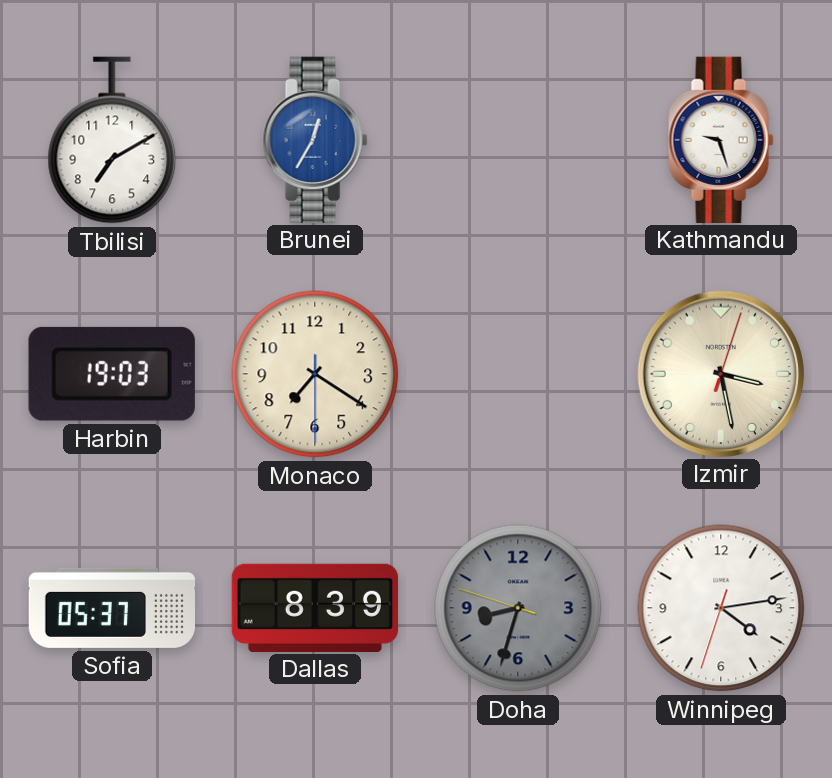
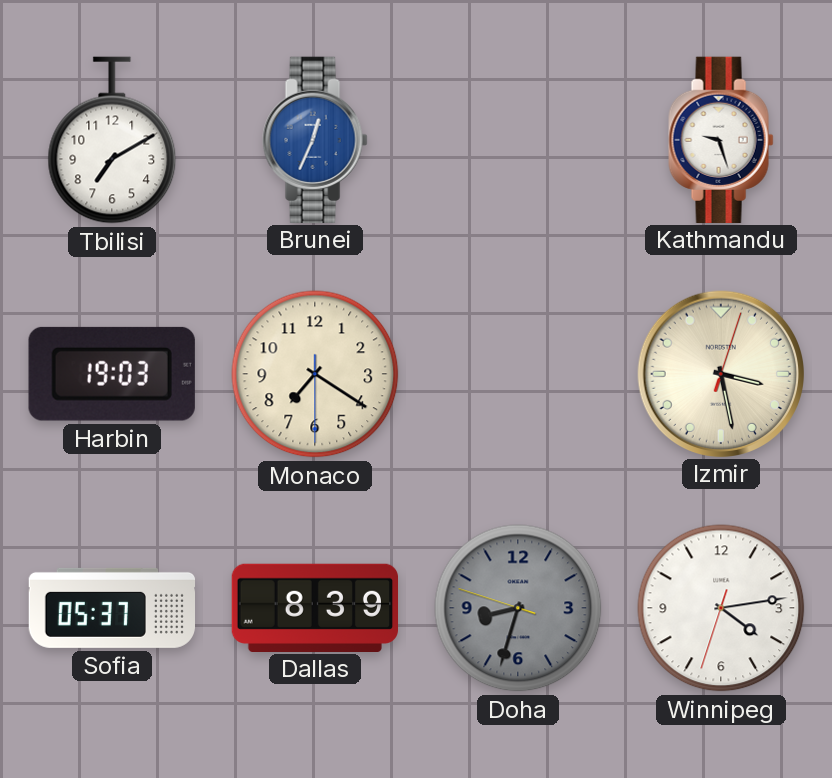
Brunei: 12:35 -> 12:34 (315, 139)
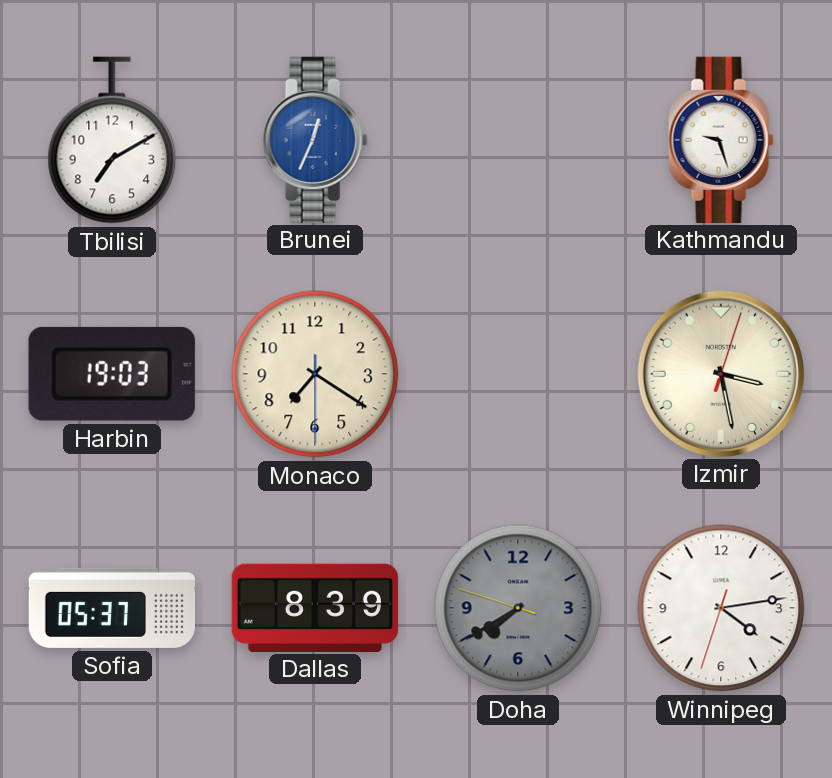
Doha: 8:32 -> 7:39 (518, 608)
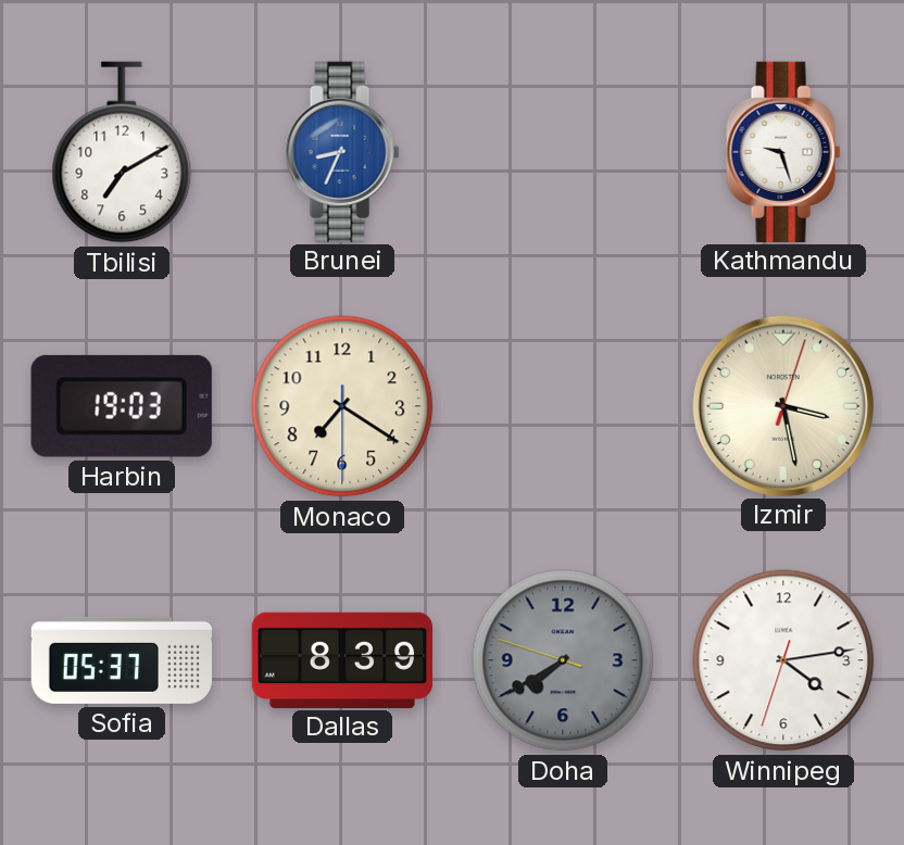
Brunei: 12:34 -> 8:34 (342, 151)
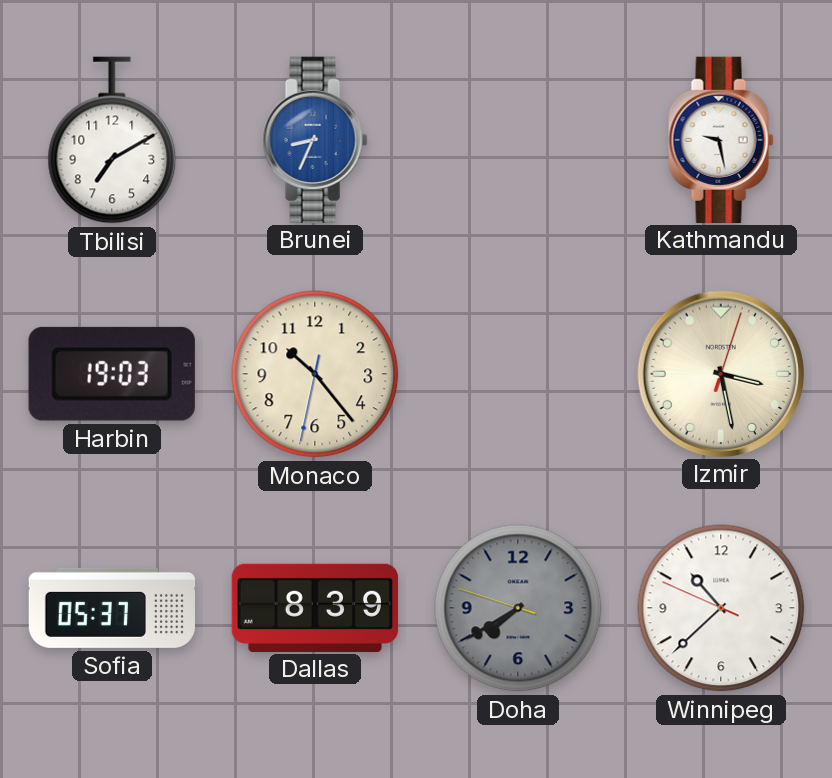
Kathmandu: 9:27 -> 9:28 (721, 139)
Monaco: 7:20 -> 10:23 (315, 374)
Winnipeg: 4:13 -> 10:37 (721, 608)
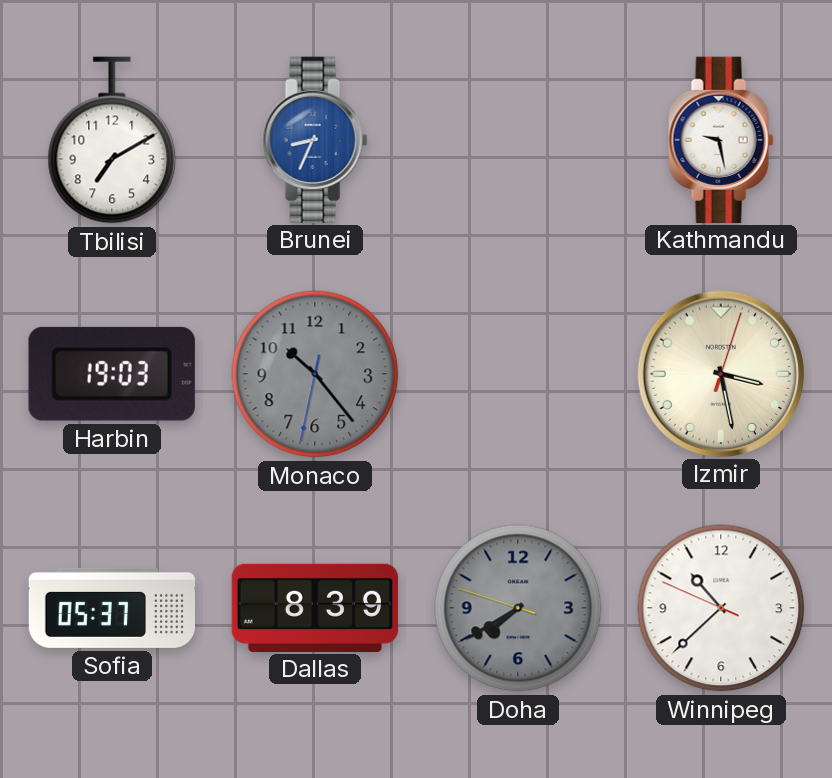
Monaco dial: cream -> grey (315, 374)
